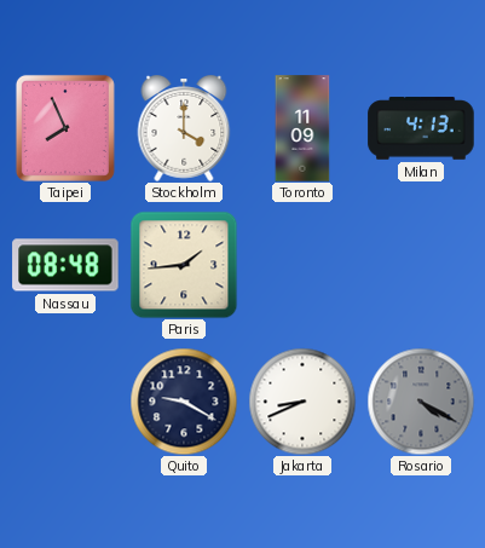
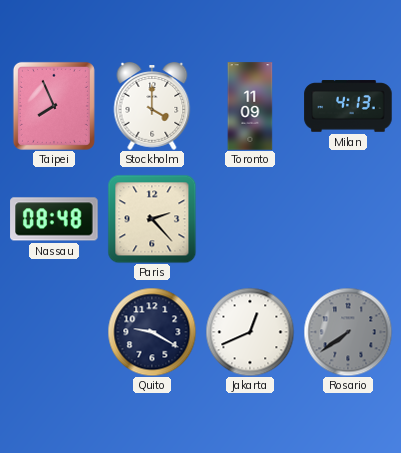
Paris: 1:44 -> 2:23 (152, 219)
Jakarta: 8:41 -> 12:41 (250, 332)
Rosario: 4:20 -> 7:39 (348, 332)
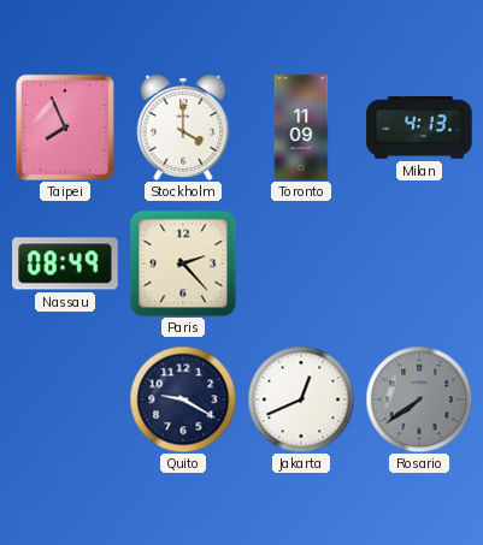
Nassau: 08:48 -> 08:49 (65, 263)
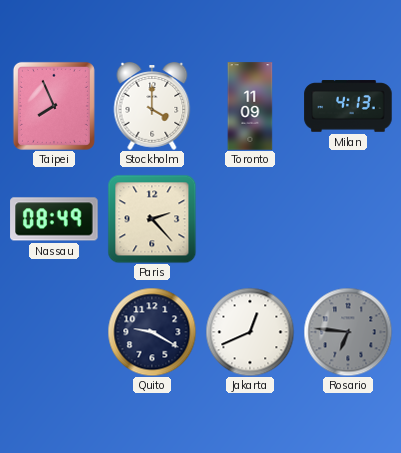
Rosario: 7:39 -> 6:46 (348, 332)
